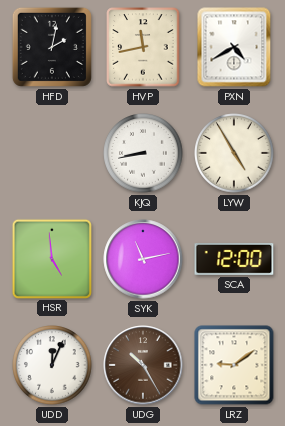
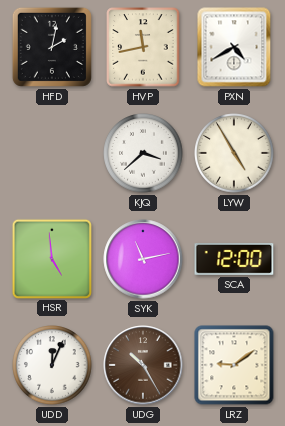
KJQ: 8:43 -> 3:38 (143, 153)
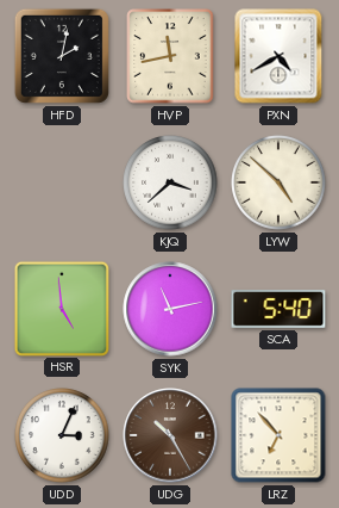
LYW: 4:55 -> 4:52 (278, 182)
SCA: 12:00 -> 5:40 (278, 310)
UDD: 12:04 -> 3:04 (62, 435)
LRZ: 9:09 -> 6:53 (278, 435)
